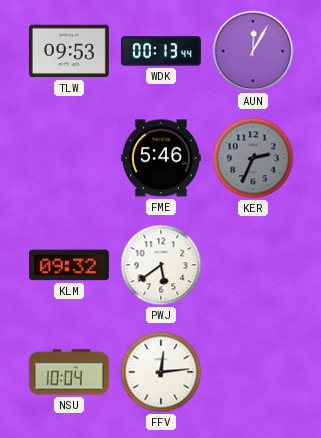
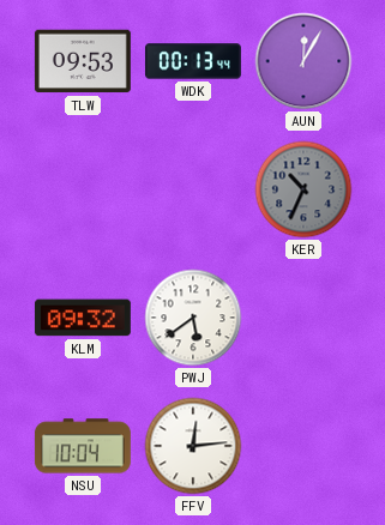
FME: 5:46 -> none (161, 158)
KER: 2:34 -> 10:34 (303, 189)
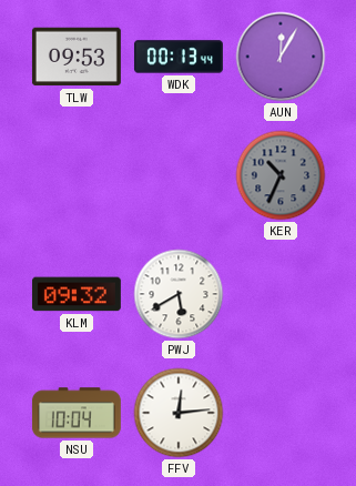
PWJ: 5:39 -> 5:40 (179, 294)
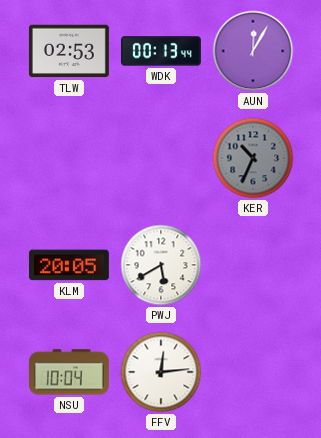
TLW: 09:53 -> 02:53 (69, 51)
KLM: 09:32 -> 20:05 (69, 265)
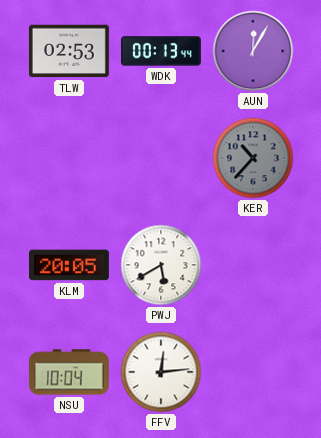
KER: 10:34 -> 10:37 (253, 158)
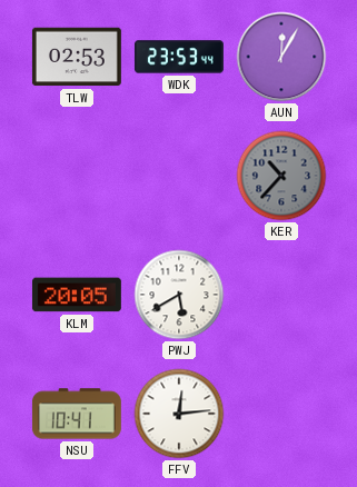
WDK: 00:13 -> 23:53 (179, 57)
NSU: 10:04 -> 10:41 (77, 414)
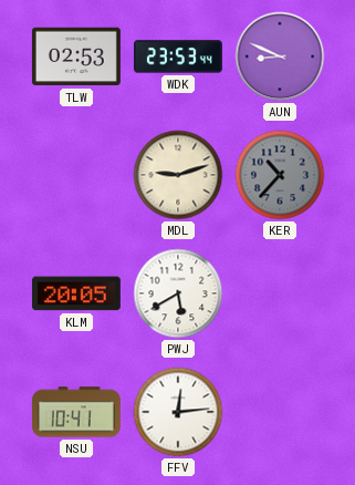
AUN: 12:05 -> 8:49 (280, 56)
MDL: none -> 9:12 (178, 175)
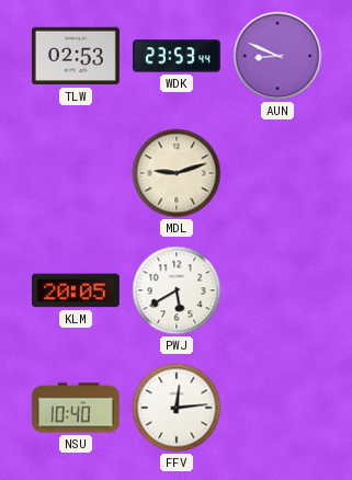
KER: 10:37 -> none (280, 175)
NSU: 10:41 -> 10:40 (76, 408)
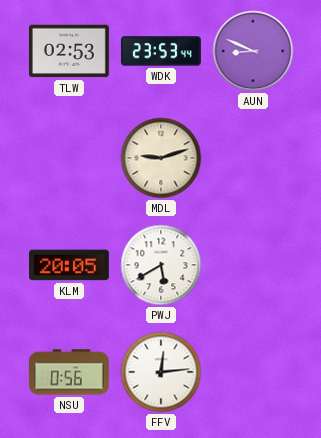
NSU: 10:40 -> 0:56 (69, 372)
